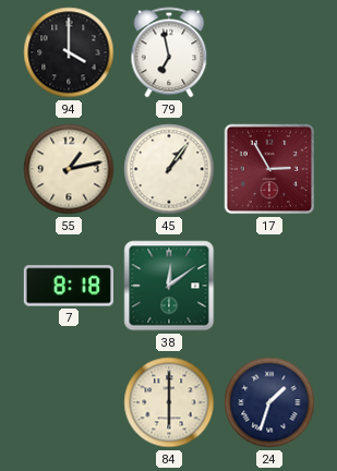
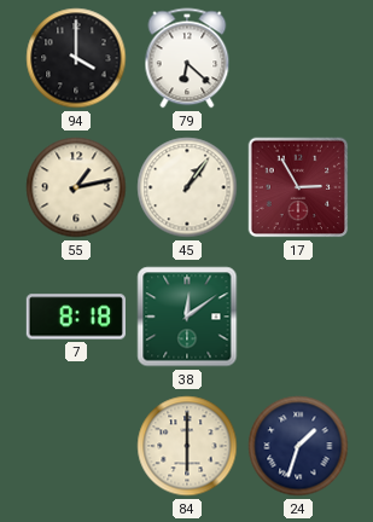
79: 6:58 -> 6:22 (187, 58)
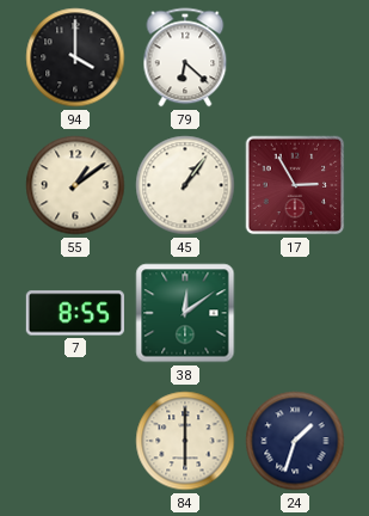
55: 1:13 -> 1:09 (75, 185)
7: 8:18 -> 8:55 (75, 313)
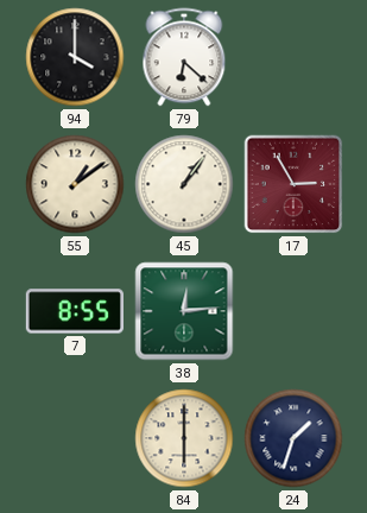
38: 12:09 -> 12:14 (184, 311)
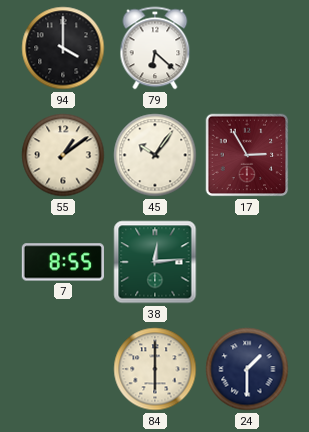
45: 1:06 -> 10:06 (155, 155)
24: 1:33 -> 1:30 (247, 369)
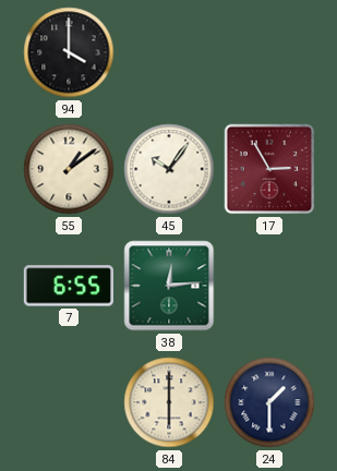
79: 6:22 -> none (155, 48)
7: 8:55 -> 6:55 (69, 286)
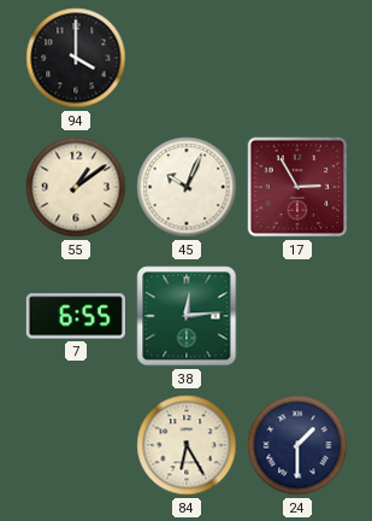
45: 10:06 -> 10:04 (187, 187)
84: 6:00 -> 6:25 (187, 445)
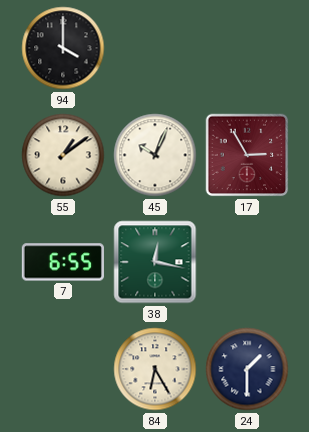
38: 12:14 -> 12:17 (155, 262)
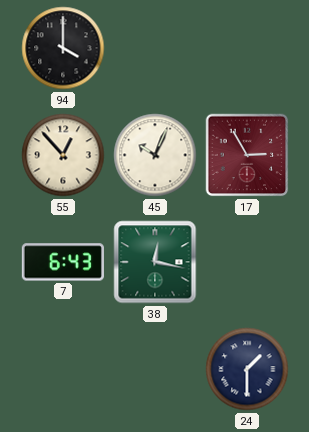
55: 1:09 -> 12:53 (63, 155)
7: 6:55 -> 6:43 (63, 262)
84: 6:25 -> none (155, 369)
